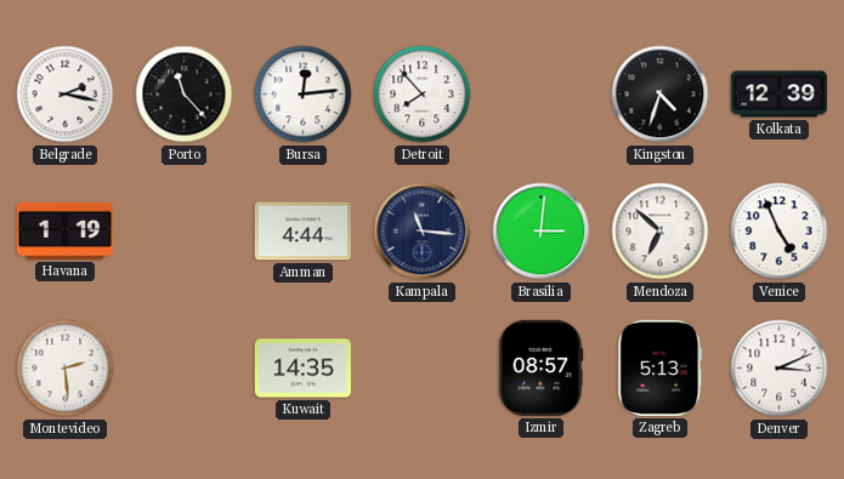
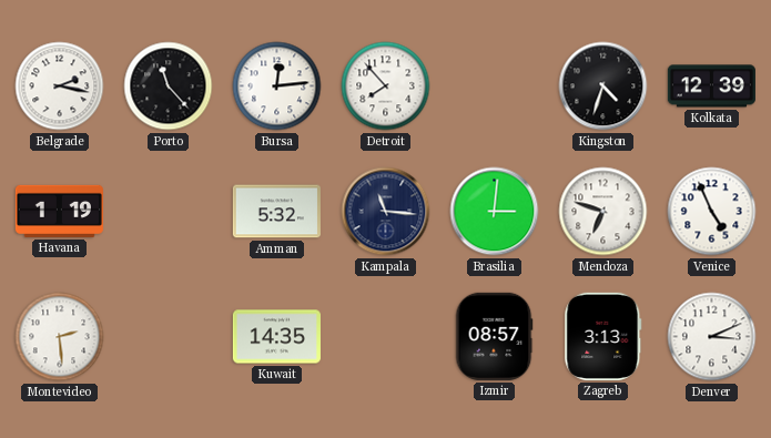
Amman: 4:44 -> 5:32 (276, 212)
Mendoza: 6:52 -> 6:48 (603, 212)
Zagreb: 5:13 -> 3:13 (603, 336)
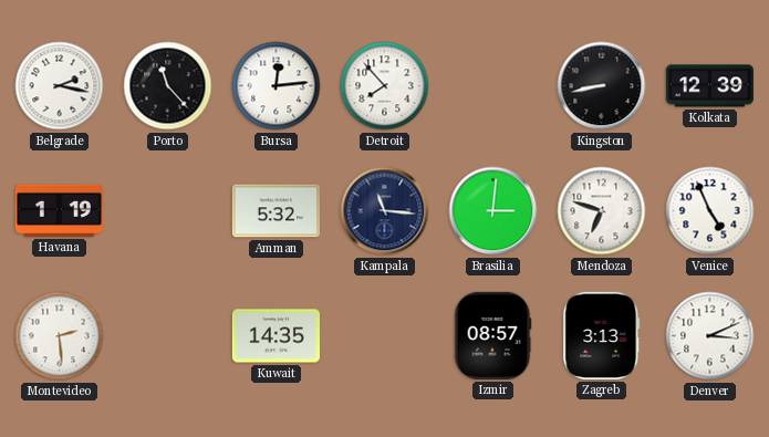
Kingston: 4:33 -> 8:43 (602, 86)
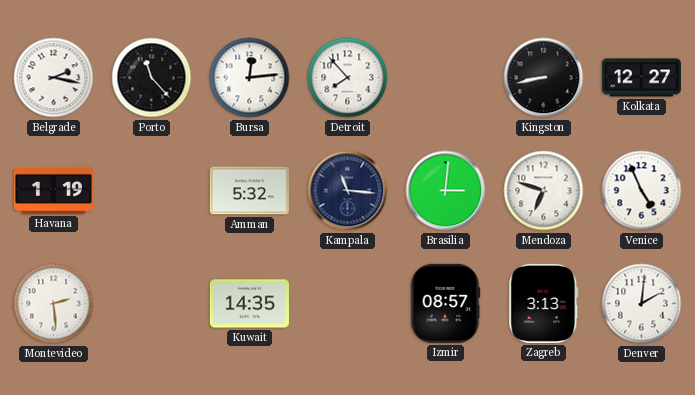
Kolkata: 12:39 -> 12:27 (641, 78)
Denver: 3:11 -> 2:01 (642, 304)
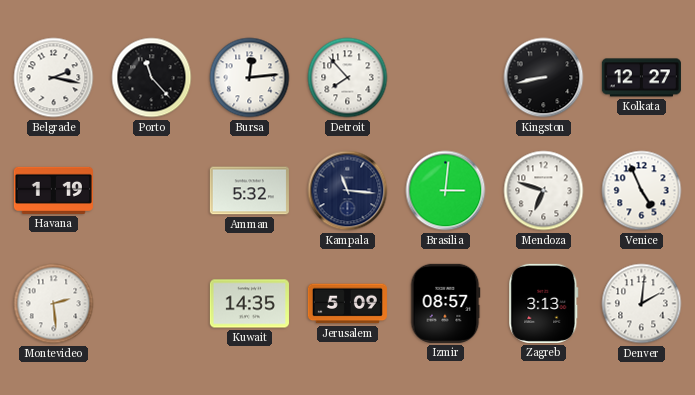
Jerusalem: none -> 5:09 (347, 304)
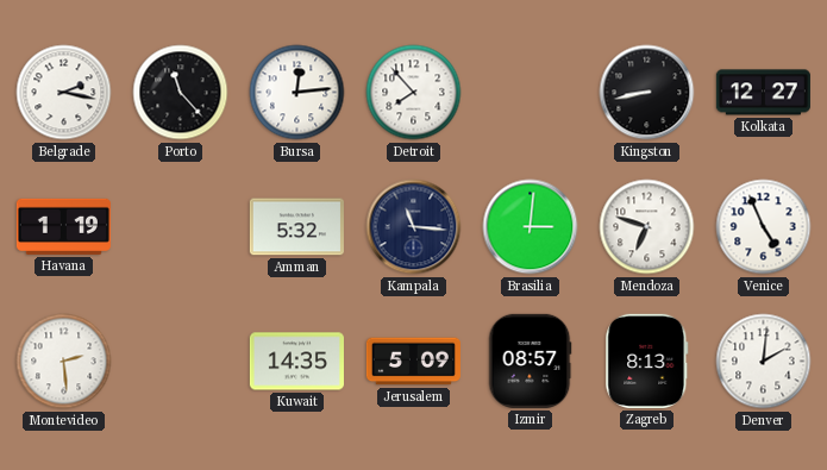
Zagreb: 3:13 -> 8:13 (647, 361)
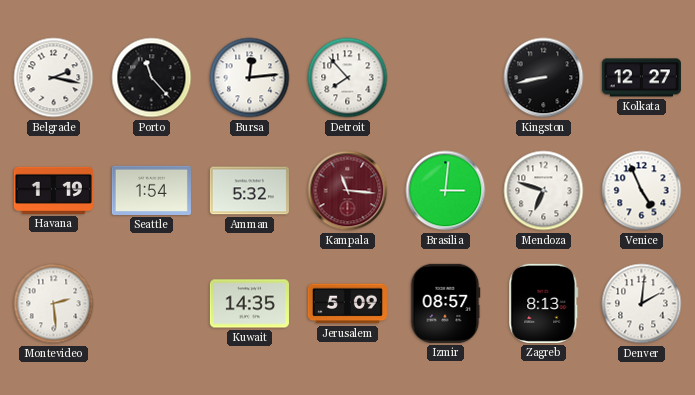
Seattle: none -> 1:54 (151, 190)
Kampala dial: navy -> burgundy (348, 191)
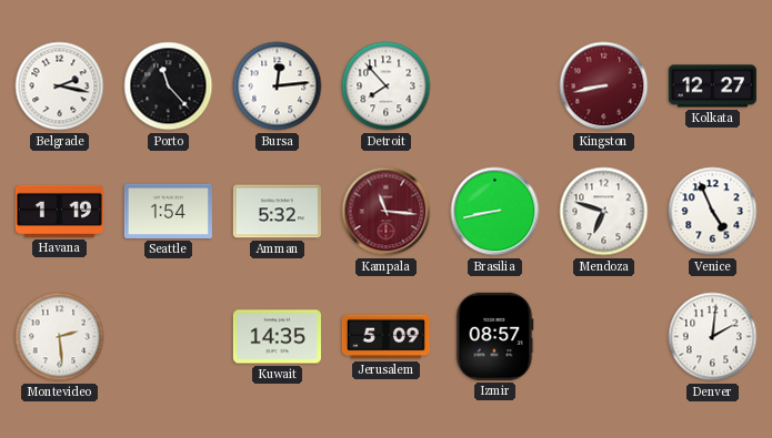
Kingston dial: black -> burgundy (604, 86)
Brasilia: 3:01 -> 8:43 (495, 212)
Zagreb: 8:13 -> none (544, 303)
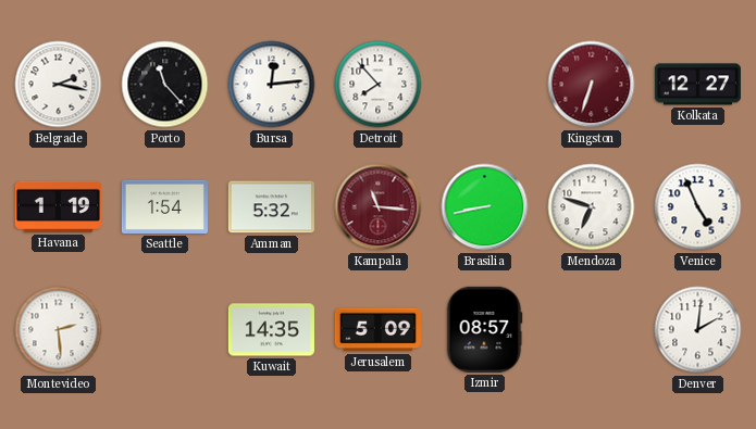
Kingston: 8:43 -> 6:33 (592, 85)
